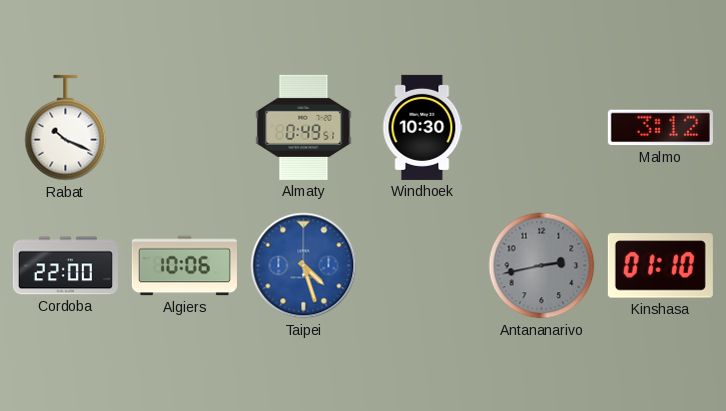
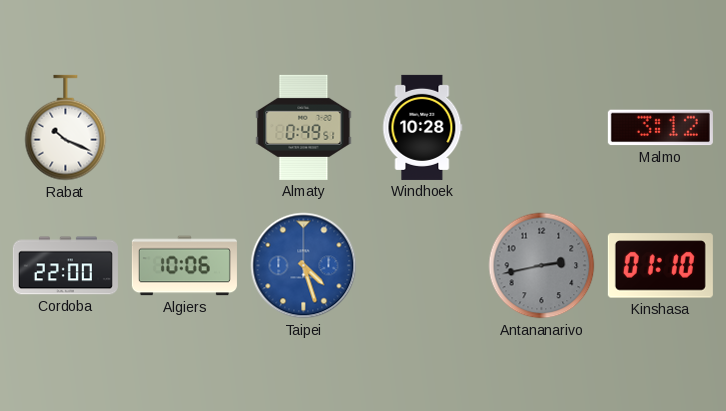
Windhoek: 10:30 -> 10:28 (423, 127)
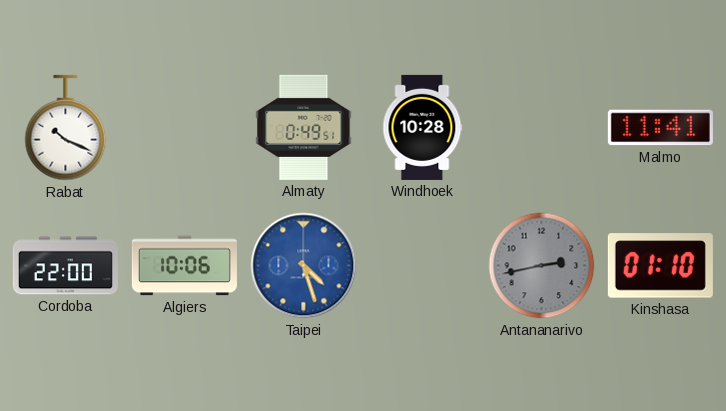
Malmo: 3:12 -> 11:41 (660, 128)
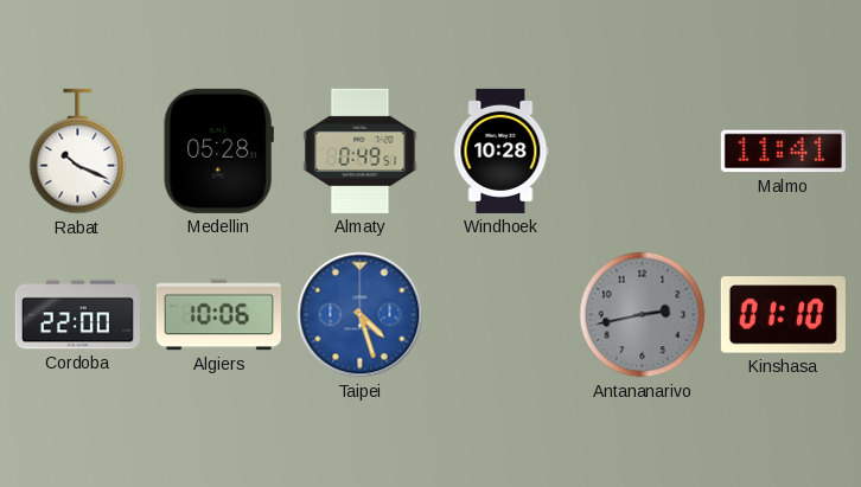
Medellin: none -> 05:28 (218, 150)
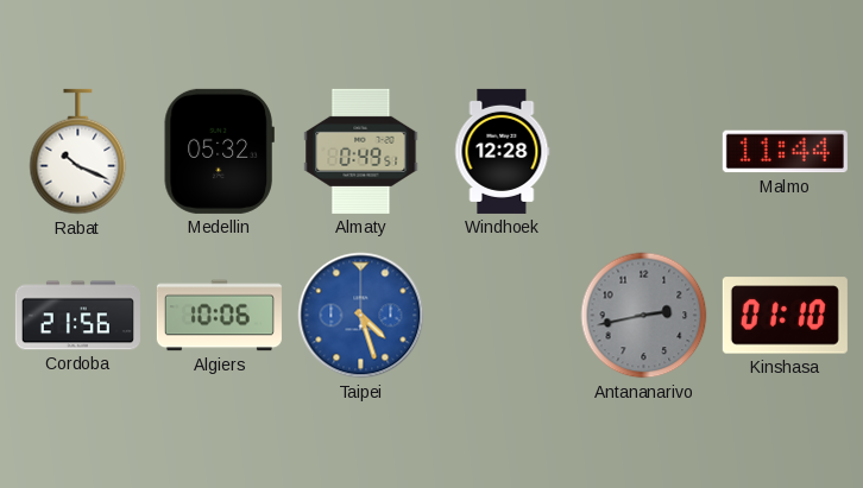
Medellin: 05:28 -> 05:32 (219, 151)
Windhoek: 10:28 -> 12:28 (503, 151)
Malmo: 11:41 -> 11:44 (785, 152)
Cordoba: 22:00 -> 21:56 (77, 316)
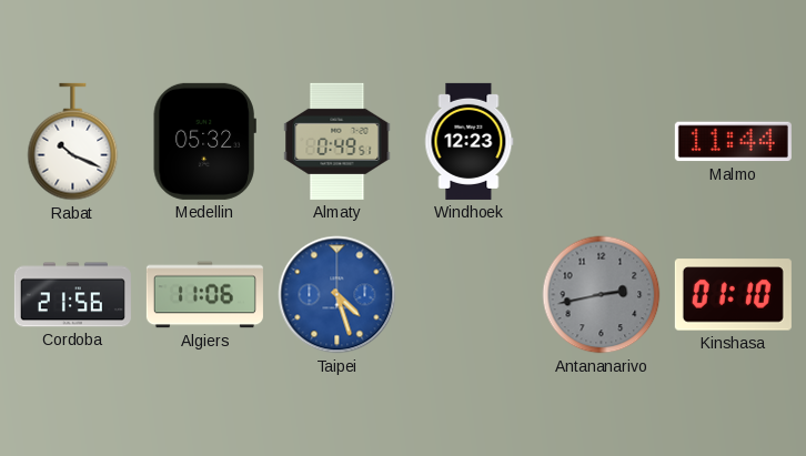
Windhoek: 12:28 -> 12:23 (470, 141)
Algiers: 10:06 -> 11:06 (204, 295)
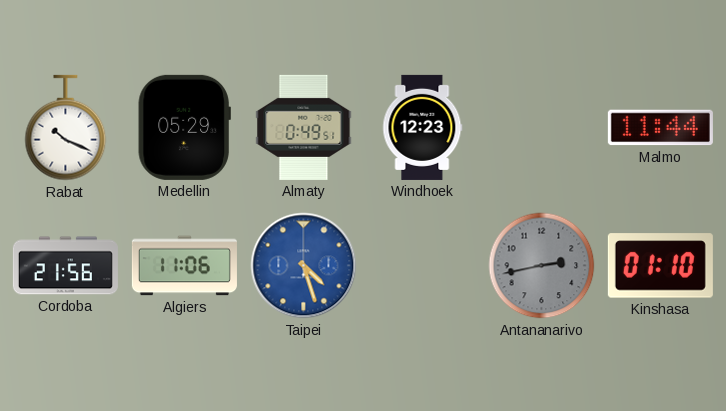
Medellin: 05:32 -> 05:29 (184, 127)
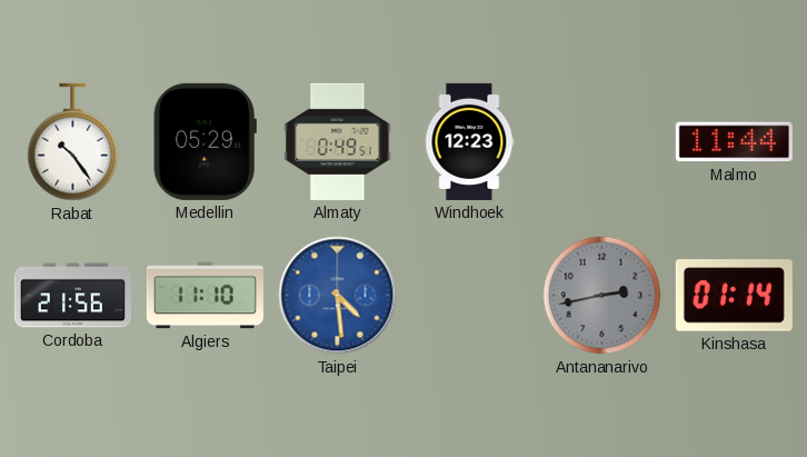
Rabat: 10:19 -> 10:24 (73, 142)
Algiers: 11:06 -> 11:10 (205, 296)
Taipei: 4:27 -> 4:29 (338, 296)
Kinshasa: 01:10 -> 01:14 (734, 296)
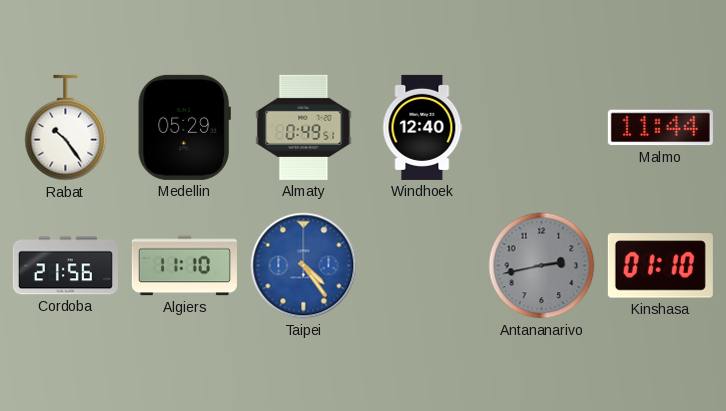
Windhoek: 12:23 -> 12:40 (423, 127)
Taipei: 4:29 -> 4:24 (304, 266)
Kinshasa: 01:14 -> 01:10 (660, 266)
